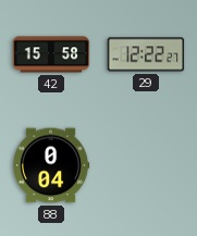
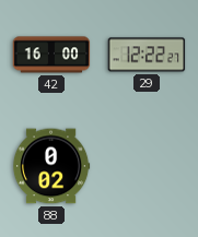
42: 15:58 -> 16:00 (51, 55)
88: 0:04 -> 0:02 (51, 166)
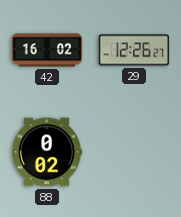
42: 16:00 -> 16:02 (47, 50)
29: 12:22 -> 12:26 (134, 50)
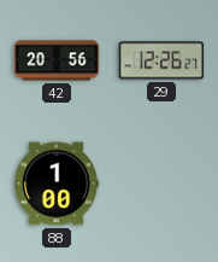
42: 16:02 -> 20:56 (57, 60)
88: 0:02 -> 1:00 (57, 184)
